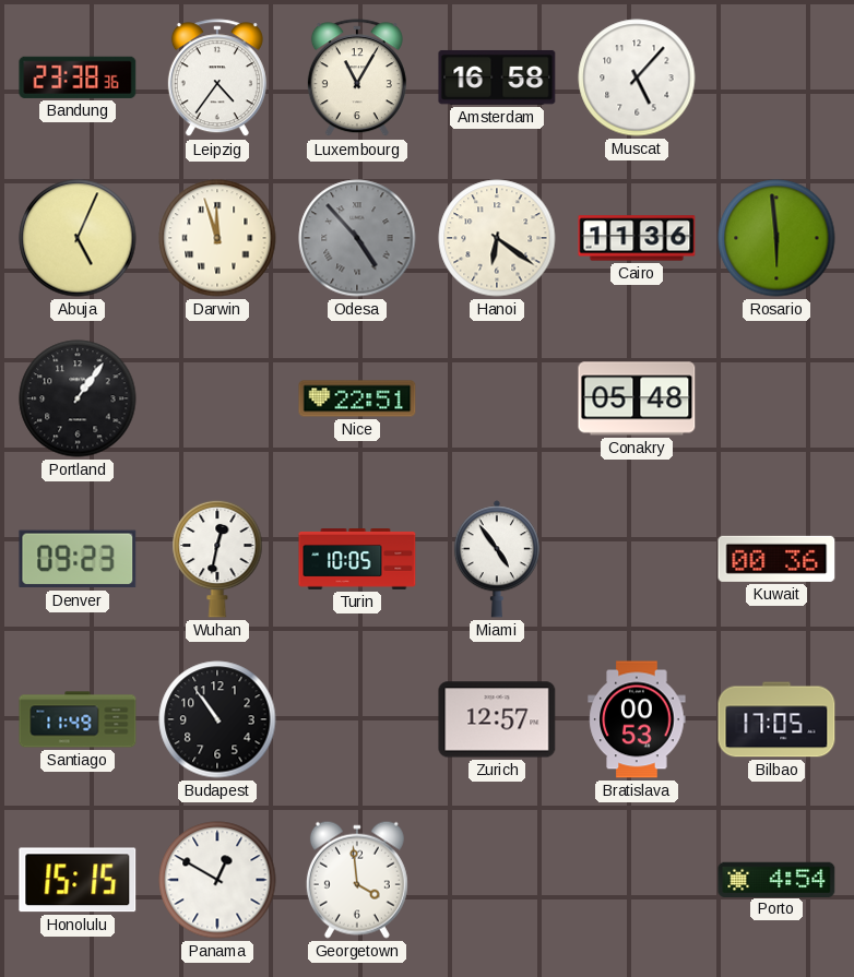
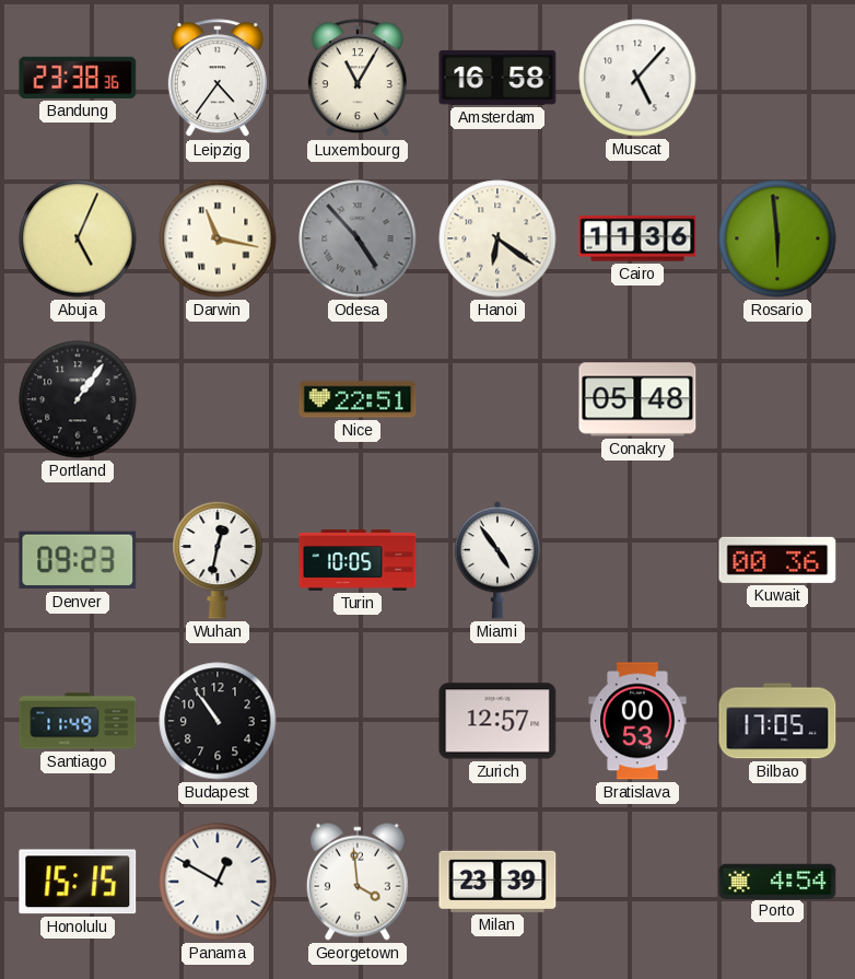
Darwin: 11:57 -> 11:17 (218, 238)
Milan: none -> 23:39 (497, 882)
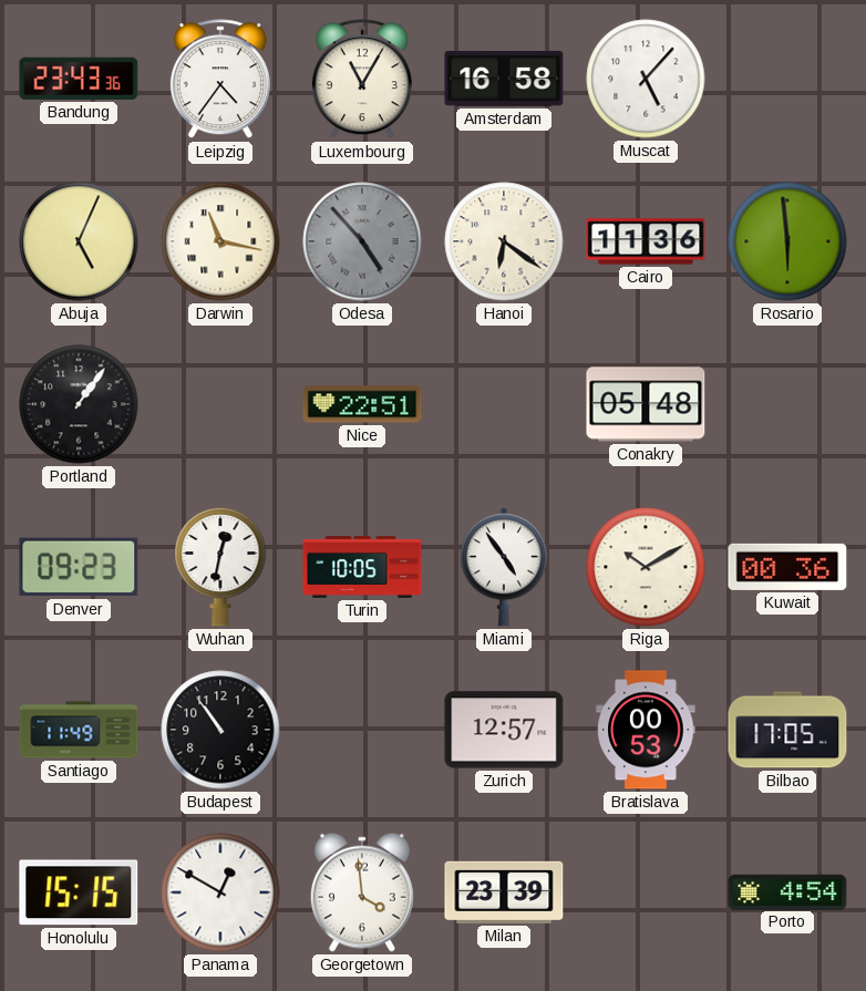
Bandung: 23:38 -> 23:43 (79, 79)
Riga: none -> 10:10 (646, 567)
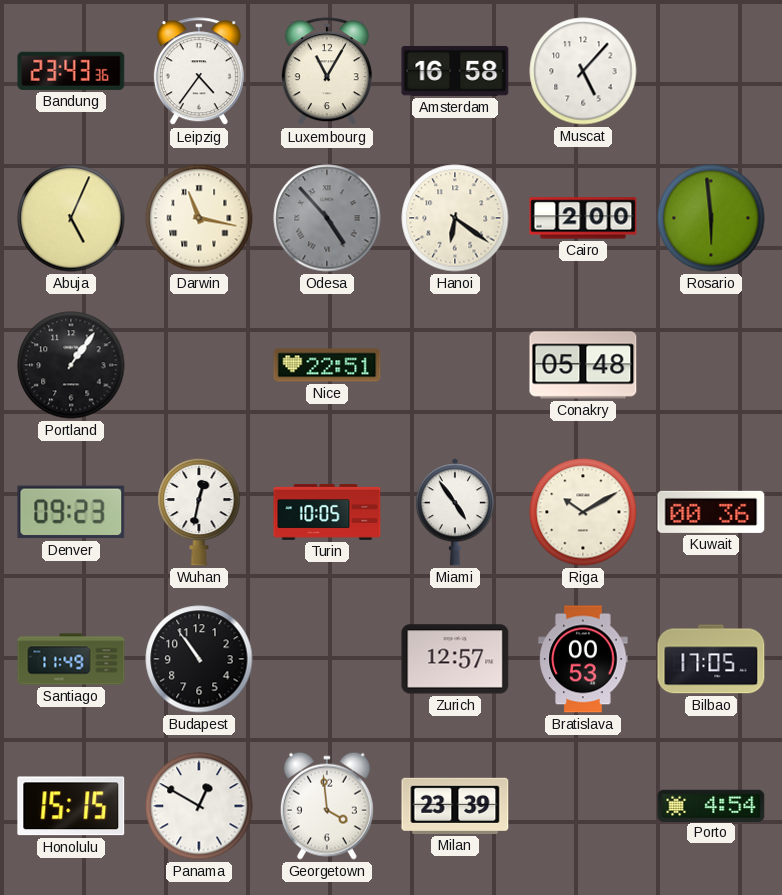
Cairo: 11:36 -> 2:00 (583, 218)
